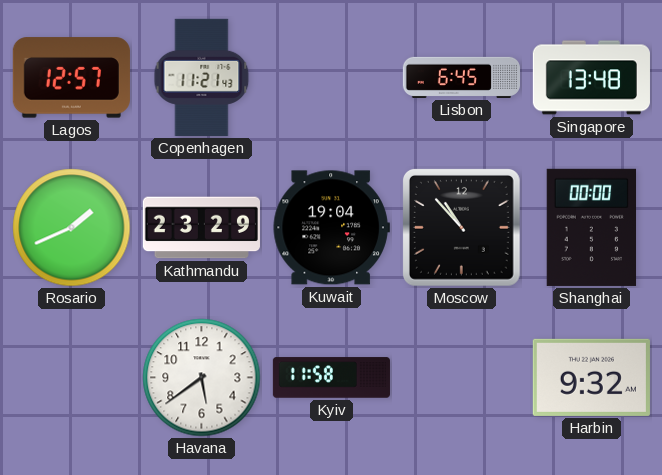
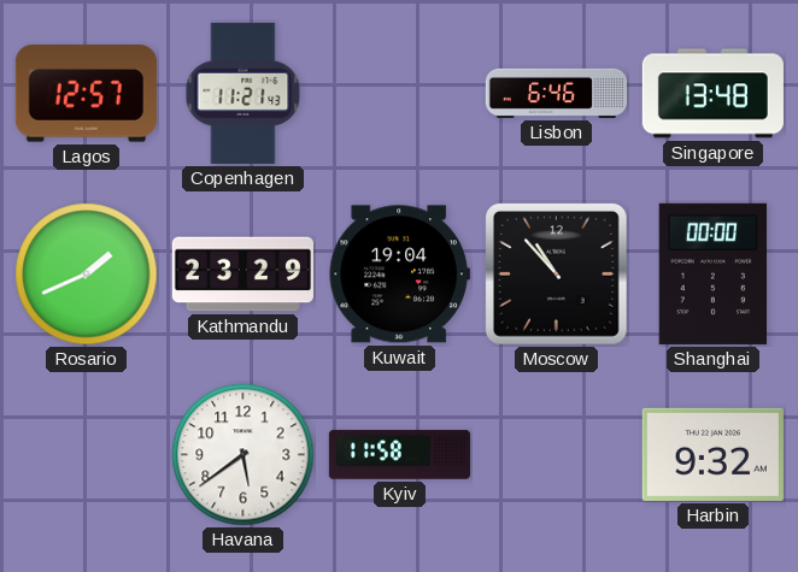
Lisbon: 6:45 -> 6:46 (556, 93)
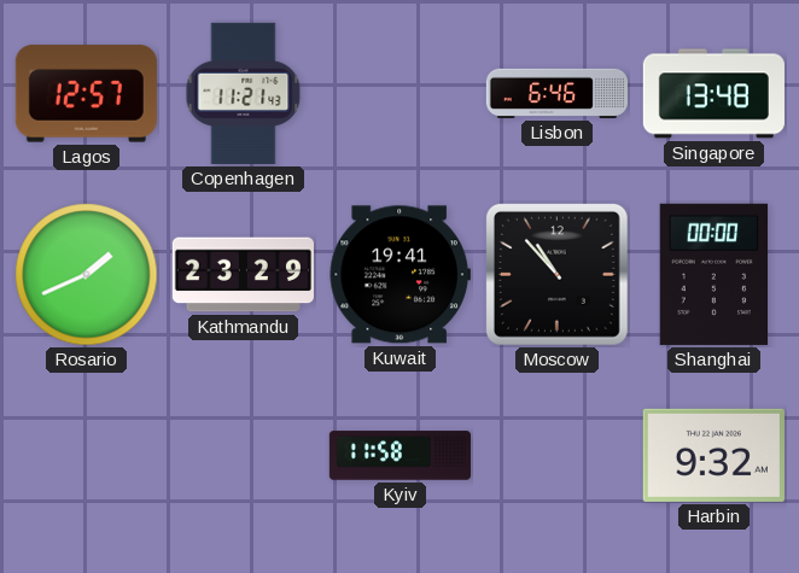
Kuwait: 19:04 -> 19:41 (400, 275)
Havana: 5:39 -> none (243, 455)
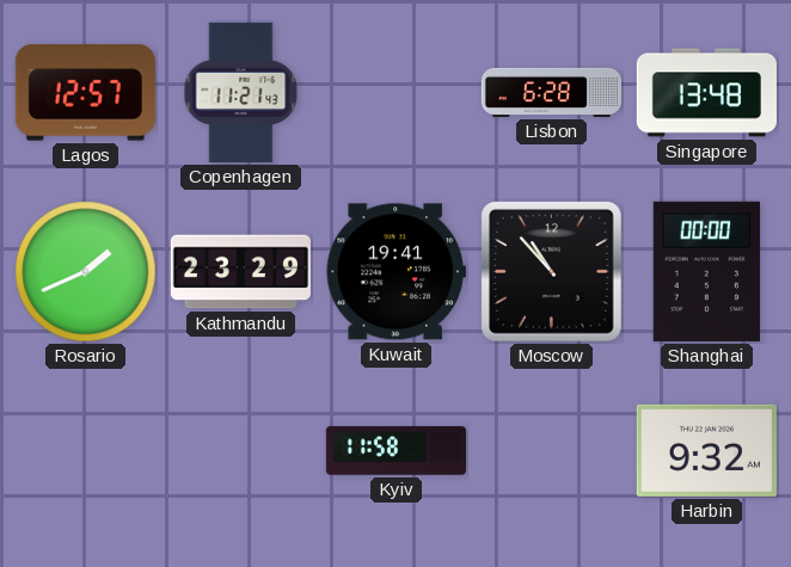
Lisbon: 6:46 -> 6:28 (551, 92)
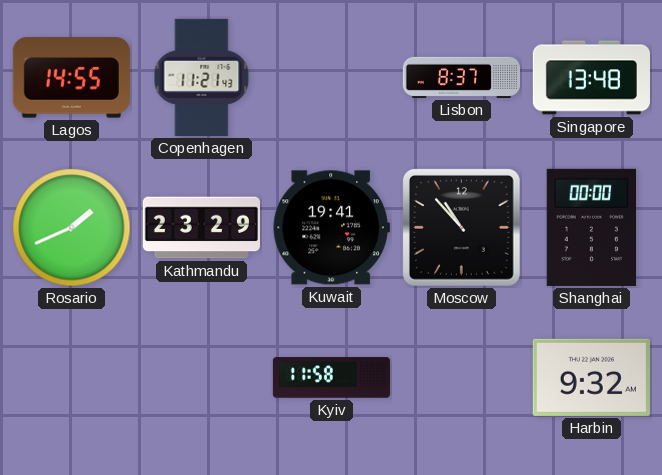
Lagos: 12:57 -> 14:55 (71, 78)
Lisbon: 6:28 -> 8:37 (461, 77)
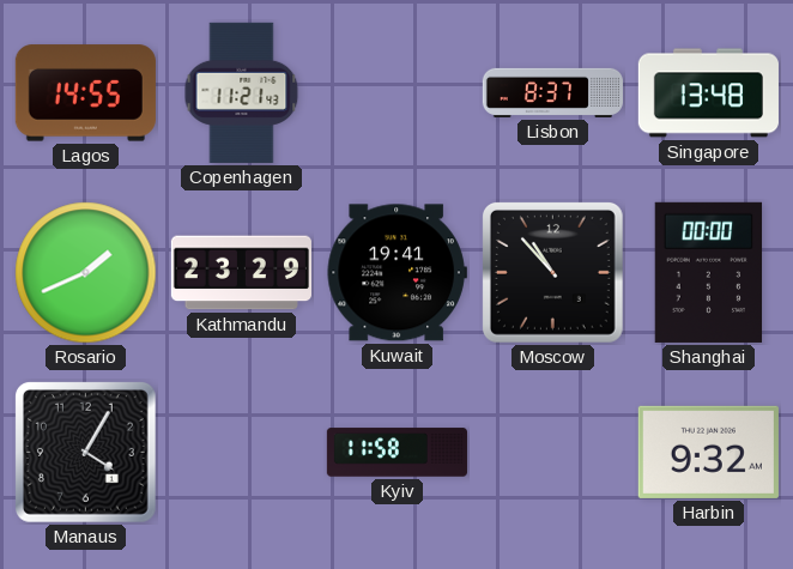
Manaus: none -> 4:05 (85, 452)
